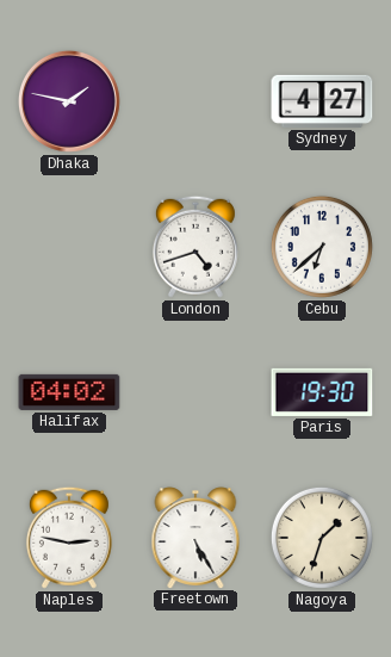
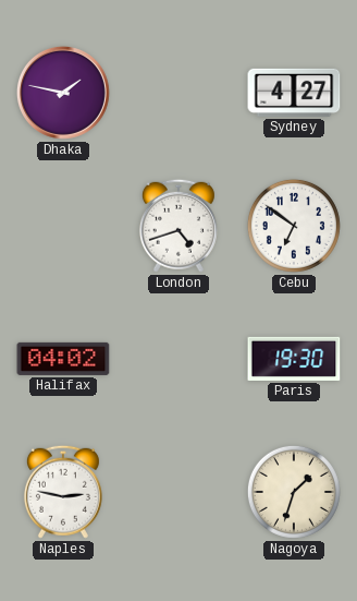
Cebu: 6:38 -> 6:51 (294, 226)
Freetown: 5:25 -> none (195, 538)
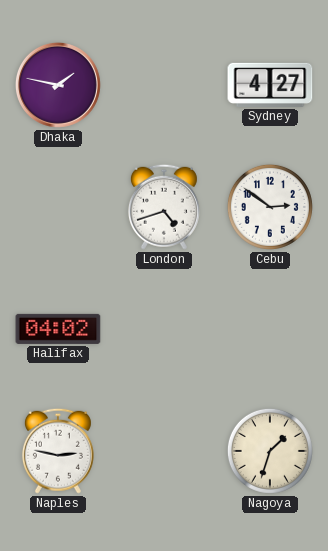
Cebu: 6:51 -> 2:51 (270, 207)
Paris: 19:30 -> none (294, 359)
